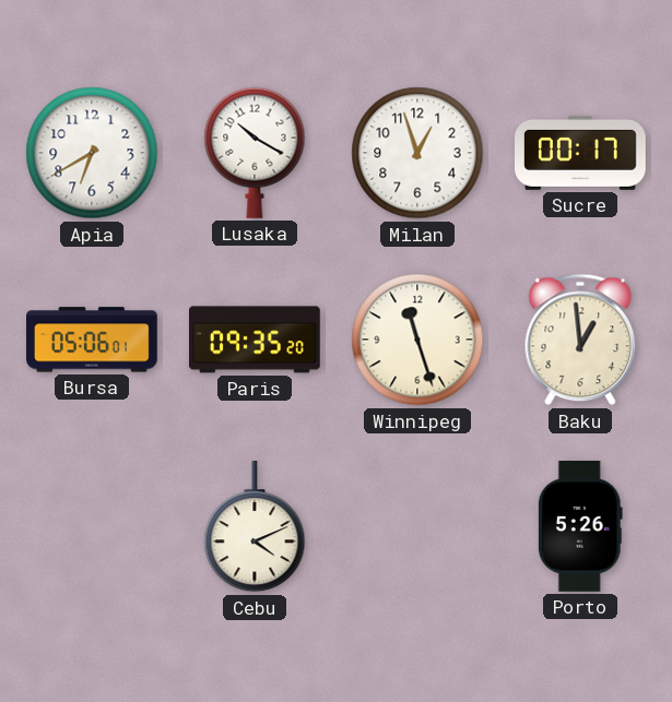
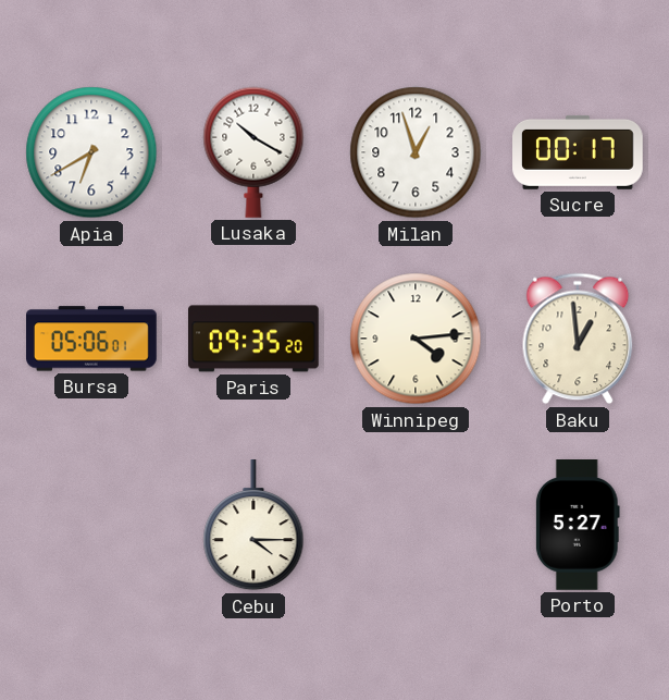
Winnipeg: 11:27 -> 4:14 (416, 339)
Cebu: 4:11 -> 4:15 (253, 526)
Porto: 5:26 -> 5:27 (578, 526)
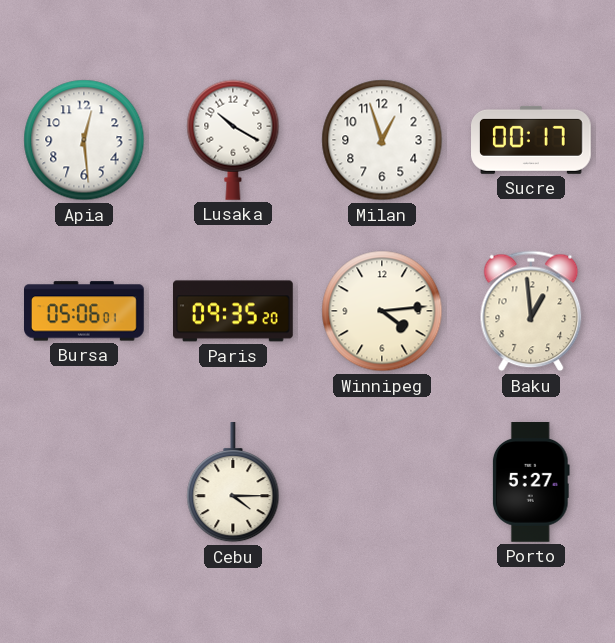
Apia: 6:40 -> 12:29 (84, 140)
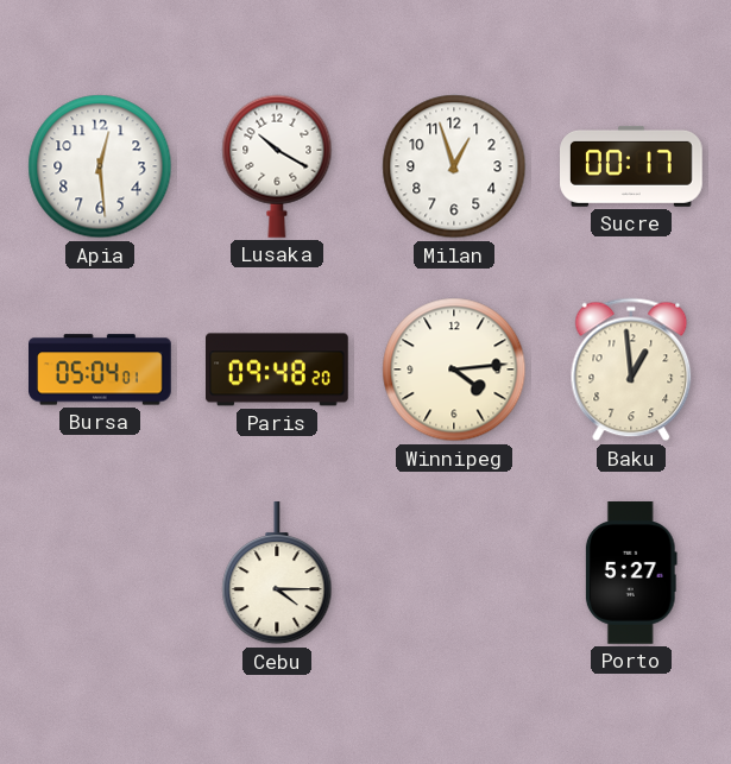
Bursa: 05:06 -> 05:04 (101, 370)
Paris: 09:35 -> 09:48 (278, 370)
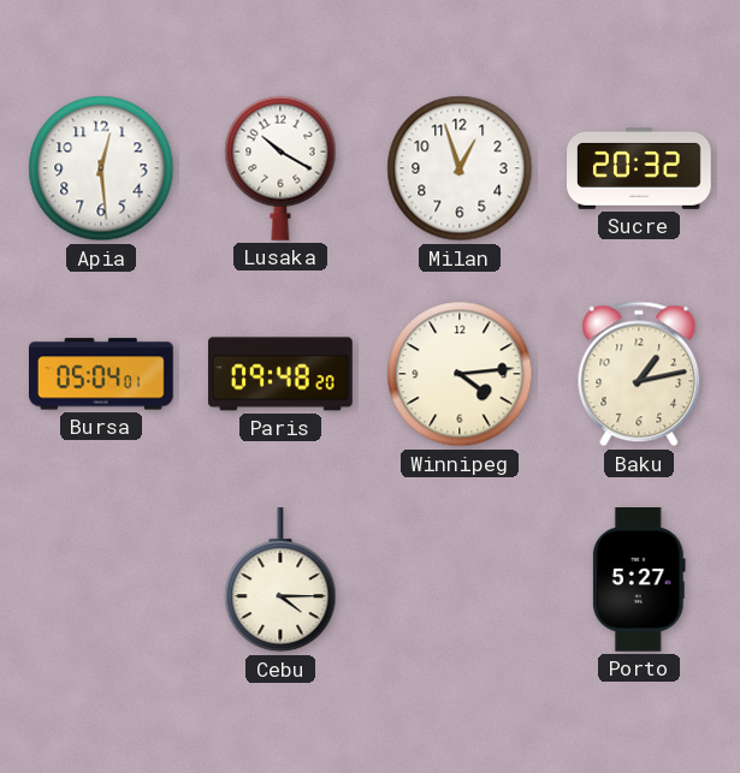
Sucre: 00:17 -> 20:32 (640, 168)
Baku: 12:59 -> 1:13 (639, 374)
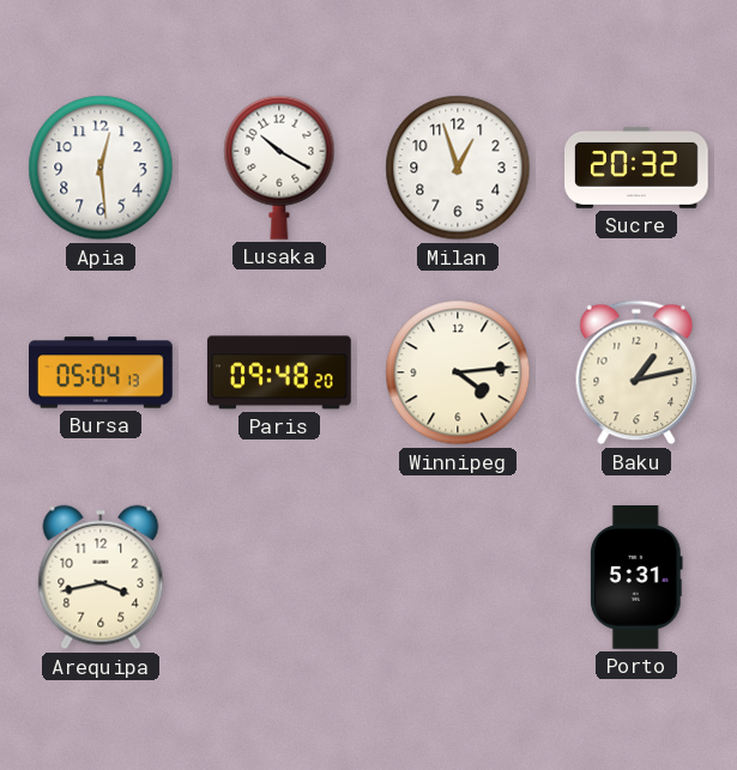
Bursa: 05:04:01 -> 05:04:13 (102, 372)
Arequipa: none -> 3:43 (101, 577)
Cebu: 4:15 -> none (280, 581)
Porto: 5:27 -> 5:31 (636, 578)
